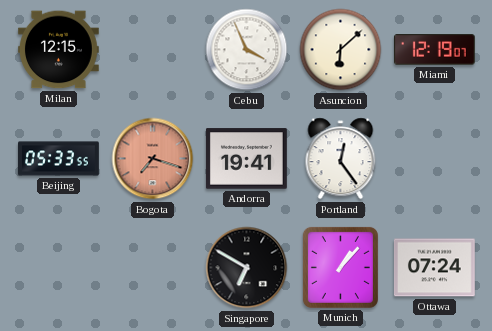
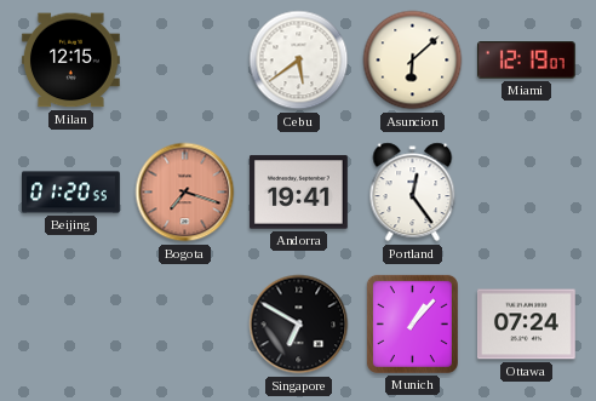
Cebu: 3:56 -> 5:39 (299, 61)
Beijing: 05:33 -> 01:20 (71, 193)
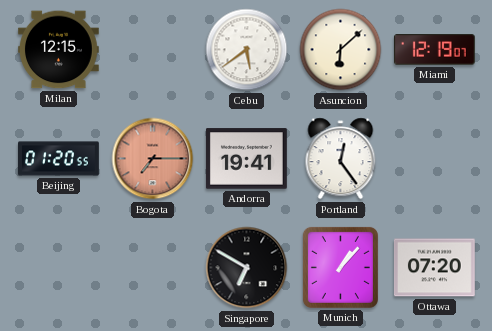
Bogota: 7:18 -> 7:15 (153, 159)
Ottawa: 07:24 -> 07:20 (434, 268)
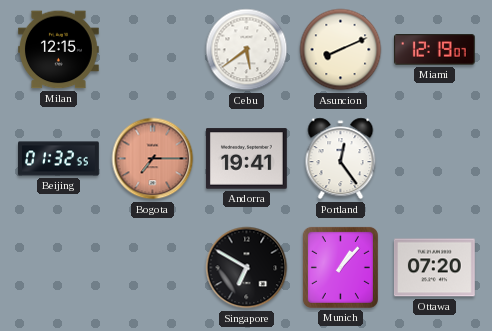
Asuncion: 6:08 -> 8:11 (341, 50)
Beijing: 01:20 -> 01:32 (59, 159)
